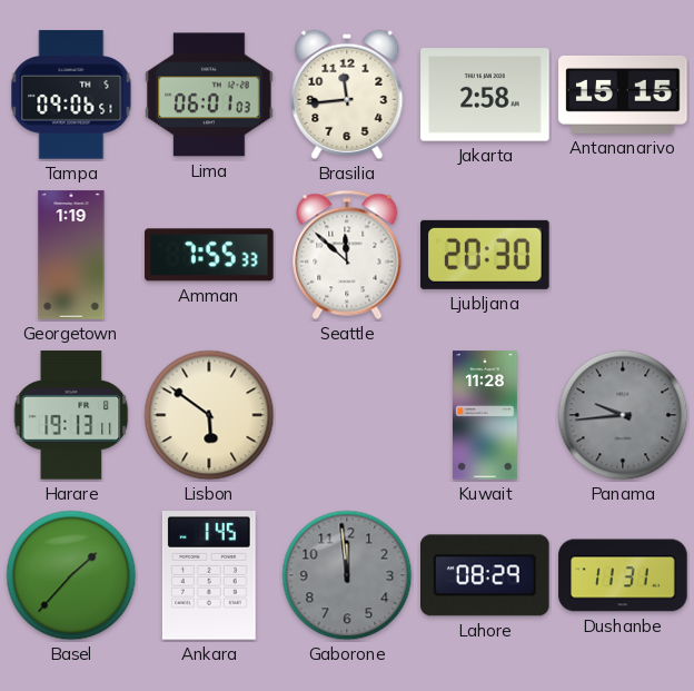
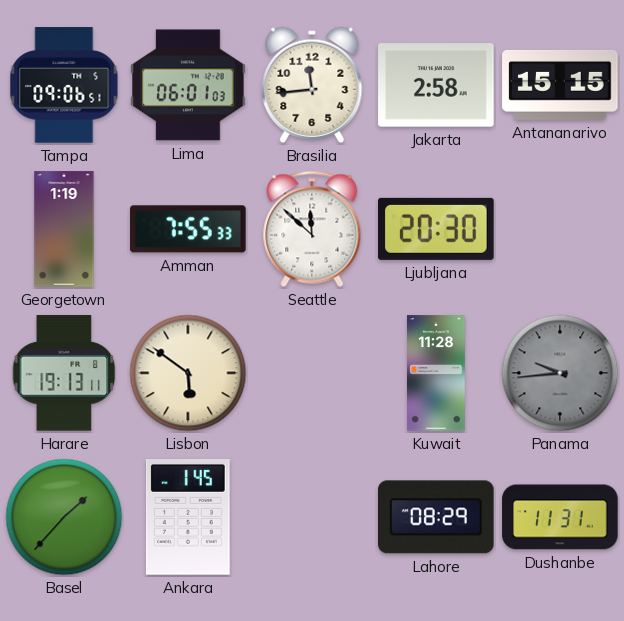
Gaborone: 11:59 -> none (347, 575)
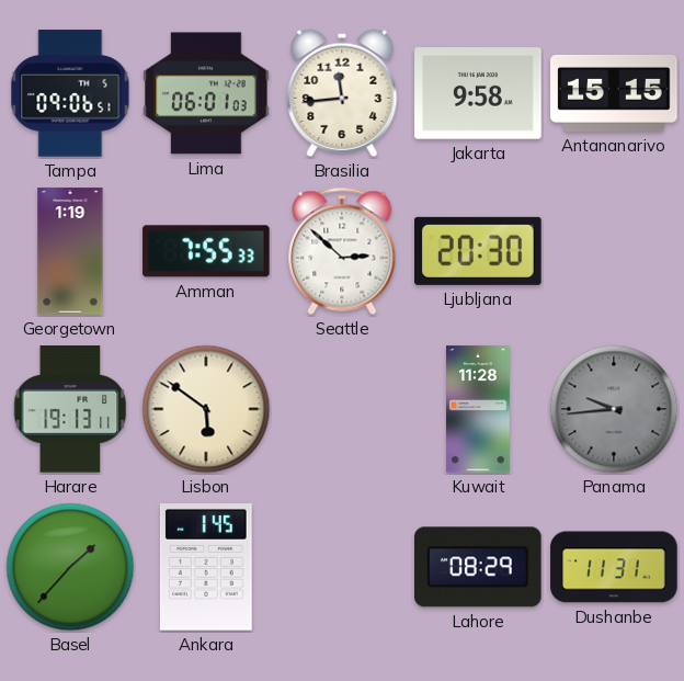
Jakarta: 2:58 -> 9:58 (478, 93)
Seattle: 11:52 -> 2:52 (342, 251)
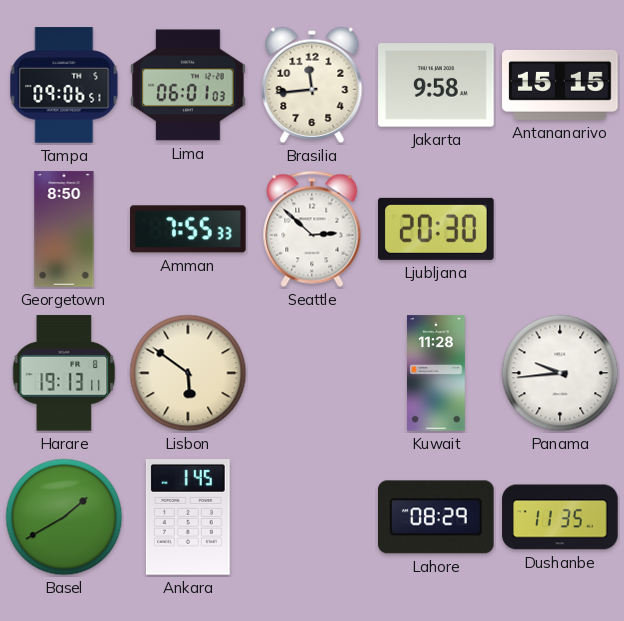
Georgetown: 1:19 -> 8:50 (64, 229)
Panama dial: grey -> white (560, 373)
Basel: 1:37 -> 1:40 (64, 517)
Dushanbe: 11:31 -> 11:35 (560, 517)
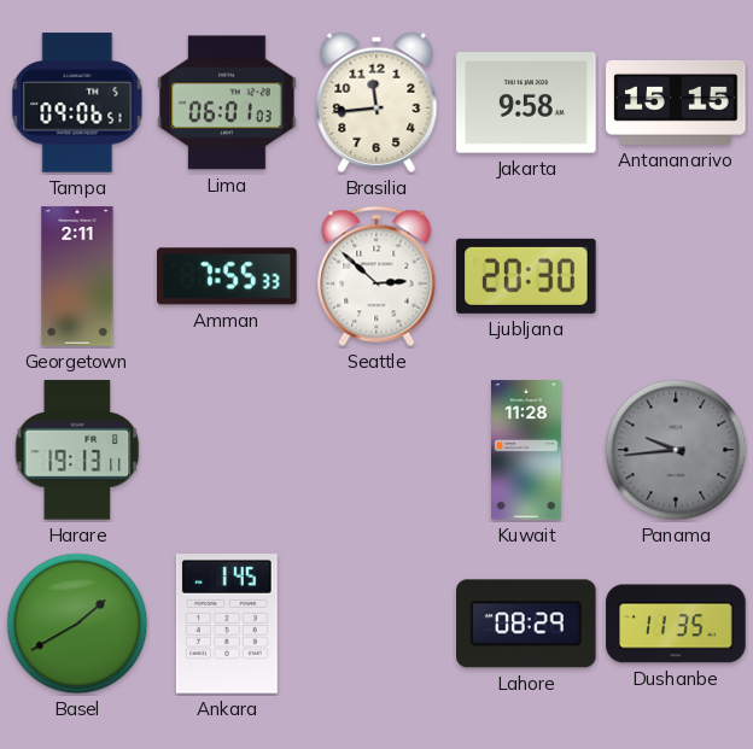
Georgetown: 8:50 -> 2:11 (77, 276)
Lisbon: 5:51 -> none (188, 373)
Panama dial: white -> grey (676, 450)
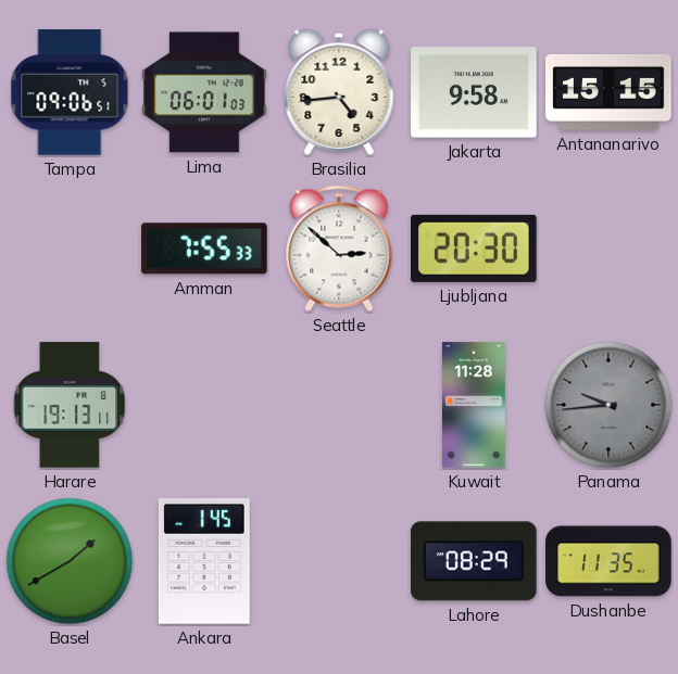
Brasilia: 11:44 -> 4:44 (339, 92)
Georgetown: 2:11 -> none (77, 276)
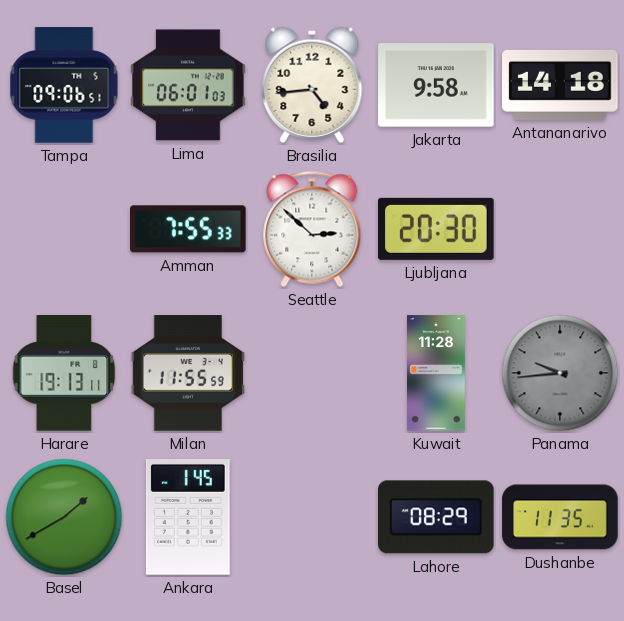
Antananarivo: 15:15 -> 14:18 (560, 85)
Milan: none -> 11:55 (187, 373)
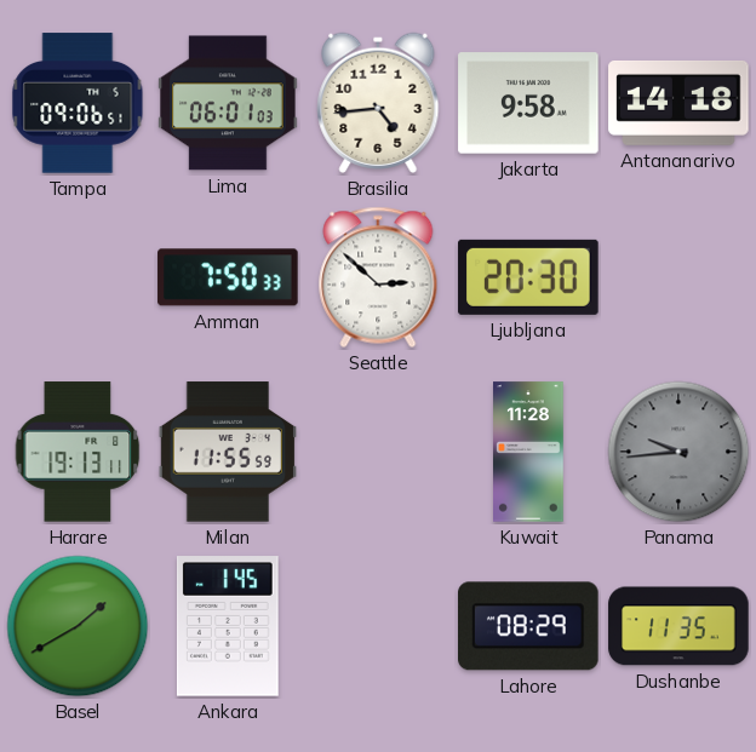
Amman: 7:55 -> 7:50 (228, 277)
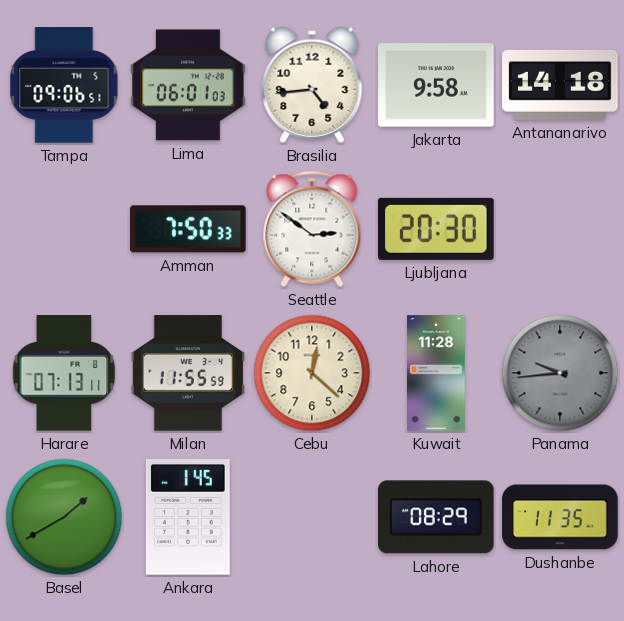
Seattle: 2:52 -> 2:51 (312, 229)
Harare: 19:13 -> 07:13 (64, 373)
Cebu: none -> 12:22 (312, 373)
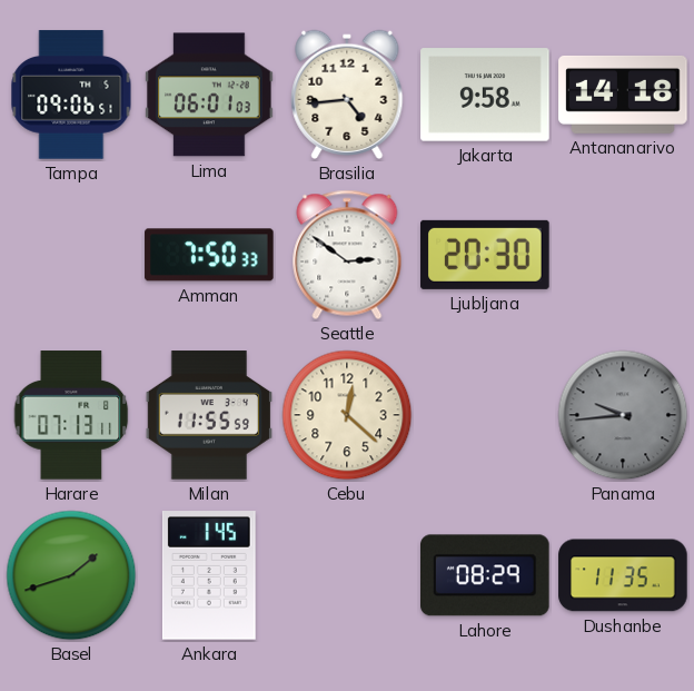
Kuwait: 11:28 -> none (437, 373)
Basel: 1:40 -> 1:42 (71, 575)
